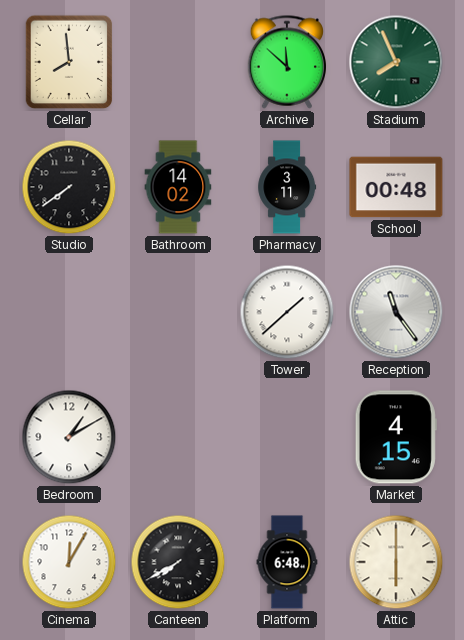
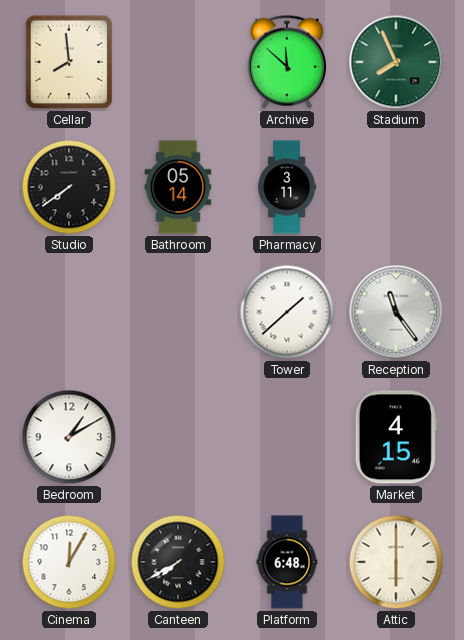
Bathroom: 14:02 -> 05:14 (178, 187)
School: 00:48 -> none (396, 187)
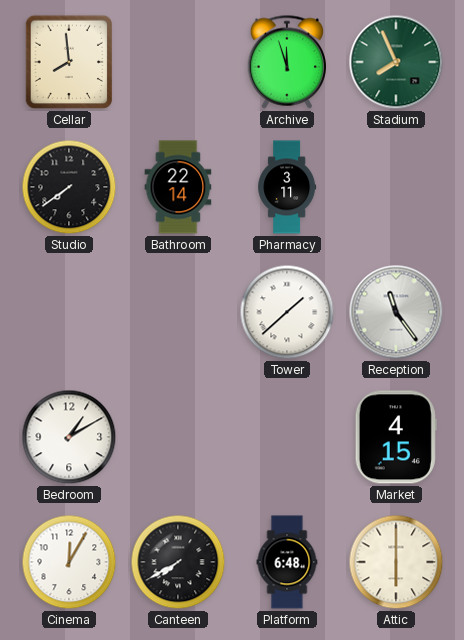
Archive: 11:52 -> 11:57 (286, 62)
Bathroom: 05:14 -> 22:14 (178, 187)
